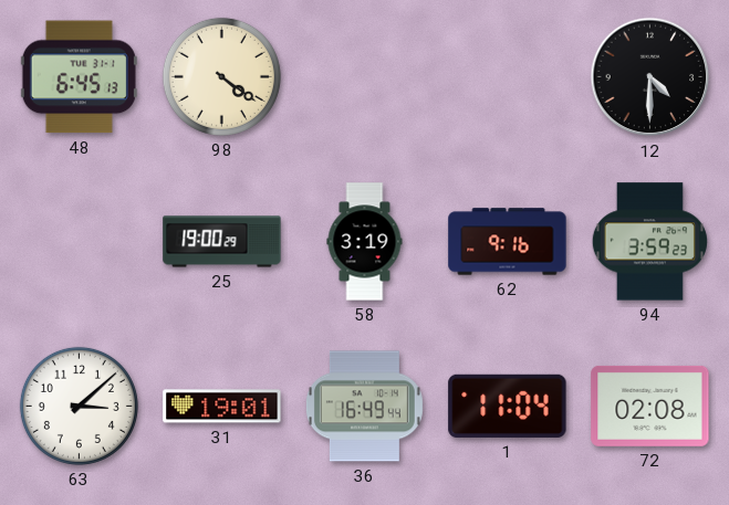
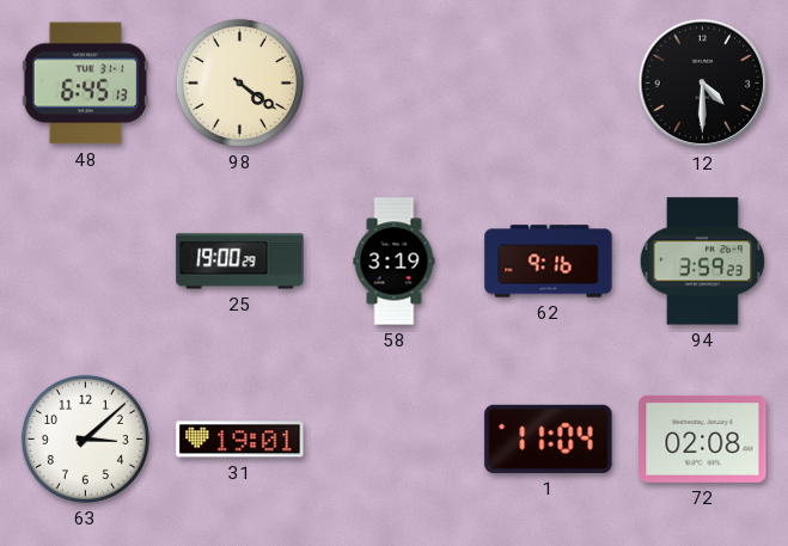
36: 16:49 -> none (364, 407)
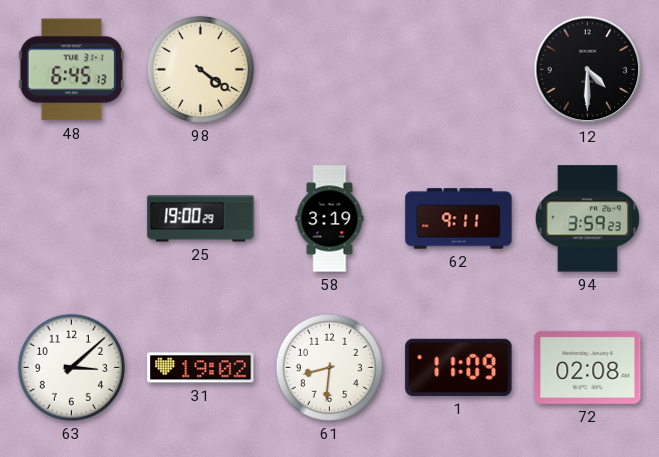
62: 9:16 -> 9:11 (459, 219)
31: 19:01 -> 19:02 (201, 368)
61: none -> 8:31 (329, 367)
1: 11:04 -> 11:09 (459, 367)
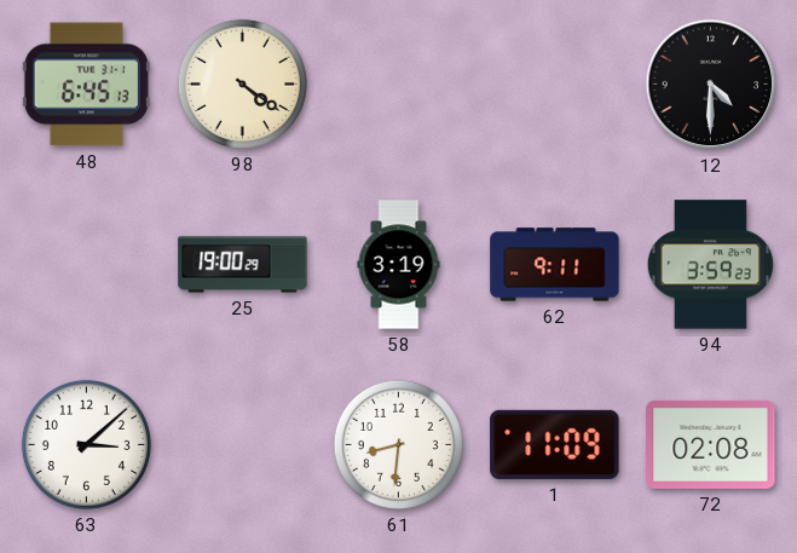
31: 19:02 -> none (201, 368)
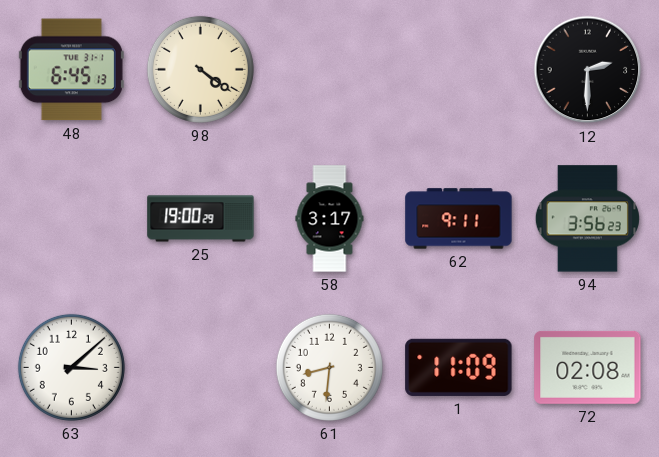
12: 4:30 -> 2:30 (588, 70)
58: 3:19 -> 3:17 (330, 219)
94: 3:59 -> 3:56 (587, 219)
